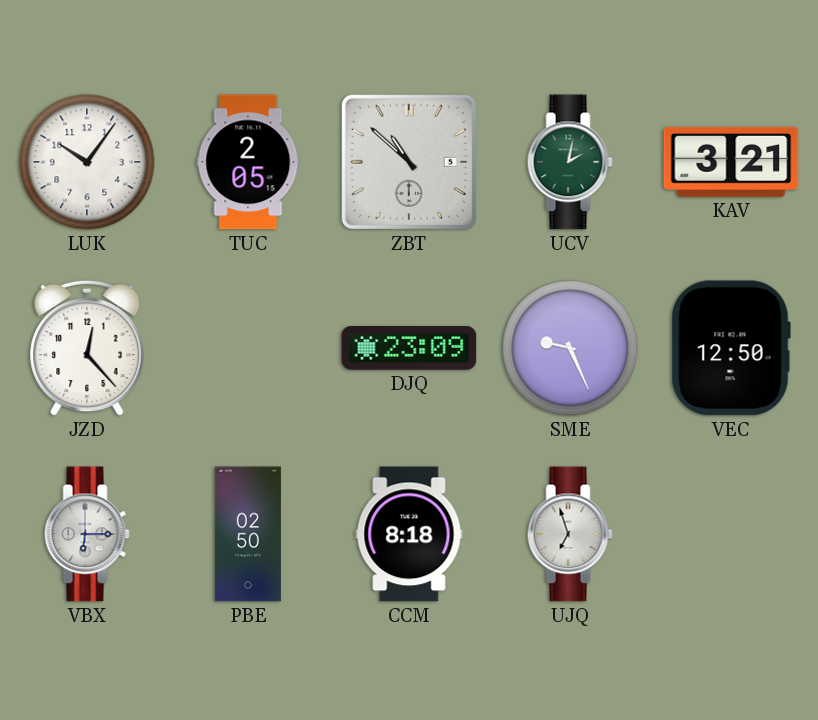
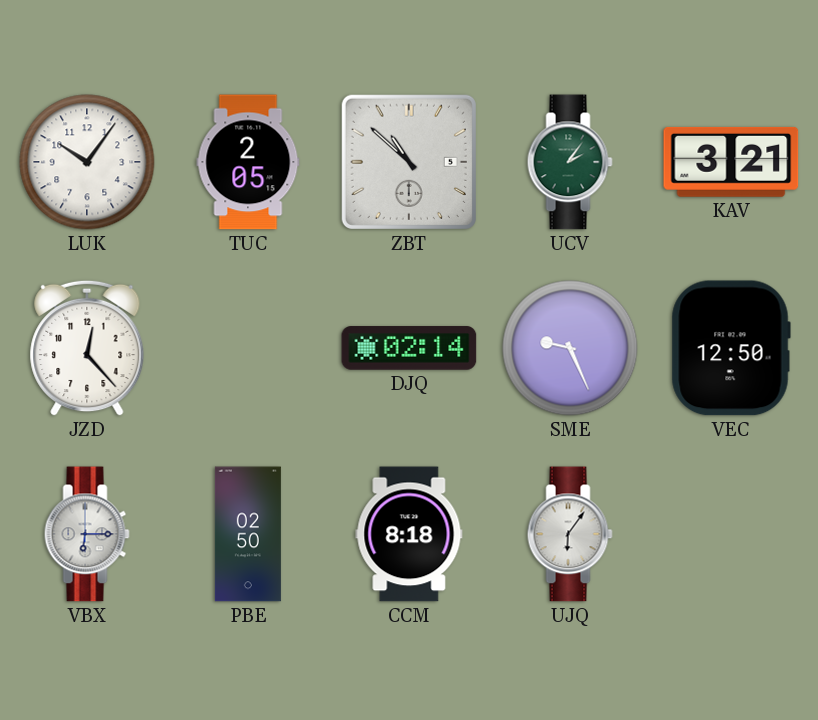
UCV: 2:02 -> 2:06 (570, 162)
DJQ: 23:09 -> 02:14 (409, 348)
UJQ: 6:57 -> 6:06 (570, 534)
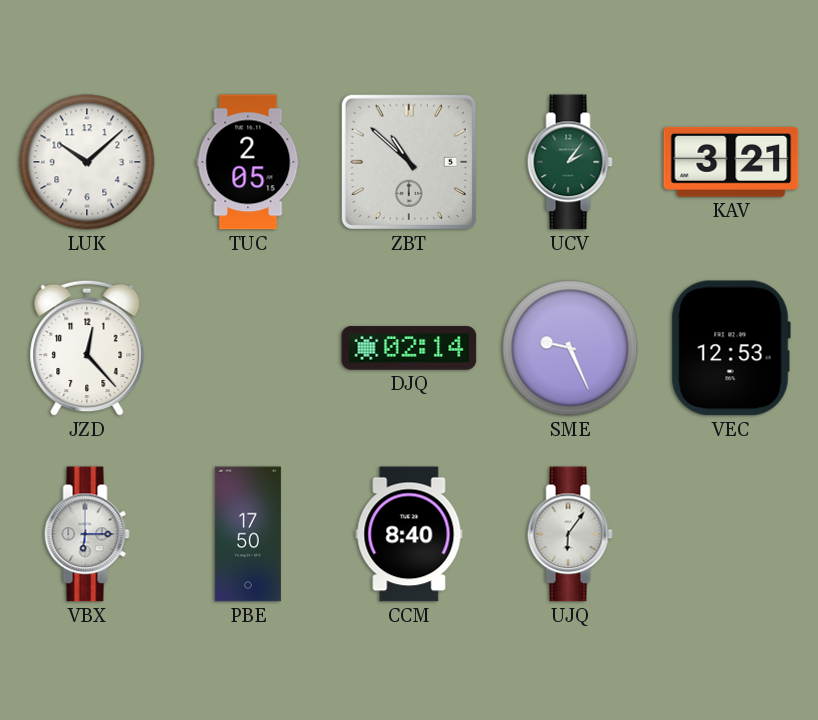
LUK: 10:06 -> 10:08 (87, 162)
VEC: 12:50 -> 12:53 (731, 348)
PBE: 02:50 -> 17:50 (248, 534)
CCM: 8:18 -> 8:40 (409, 534)
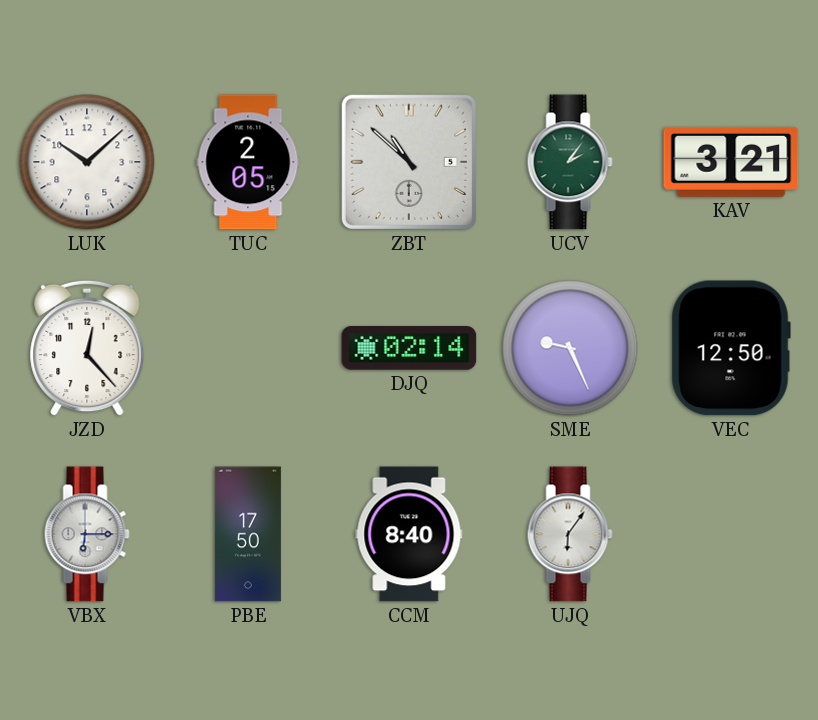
VEC: 12:53 -> 12:50 (731, 348)
